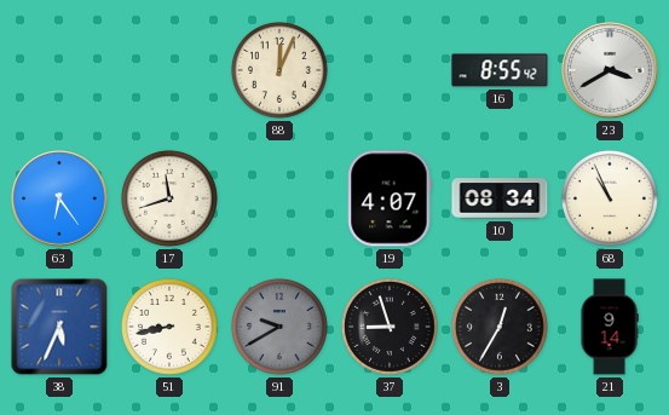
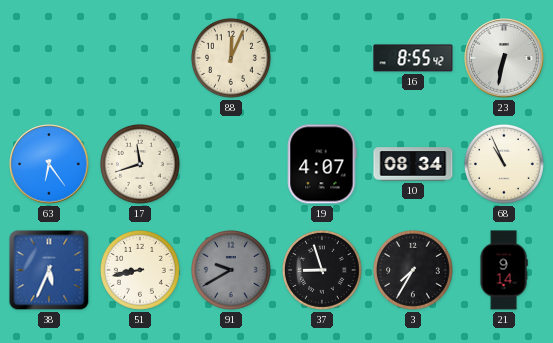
23: 3:40 -> 6:32 (504, 58)
3: 12:35 -> 7:35 (413, 270)
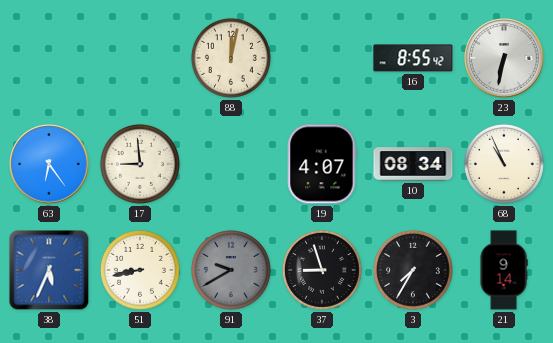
88: 12:04 -> 12:02 (231, 58)
17: 11:42 -> 8:59 (140, 164)
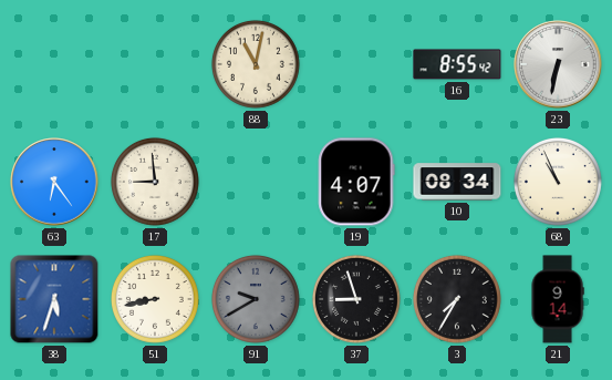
88: 12:02 -> 11:02 (256, 64)
38: 5:34 -> 5:33 (54, 299)
